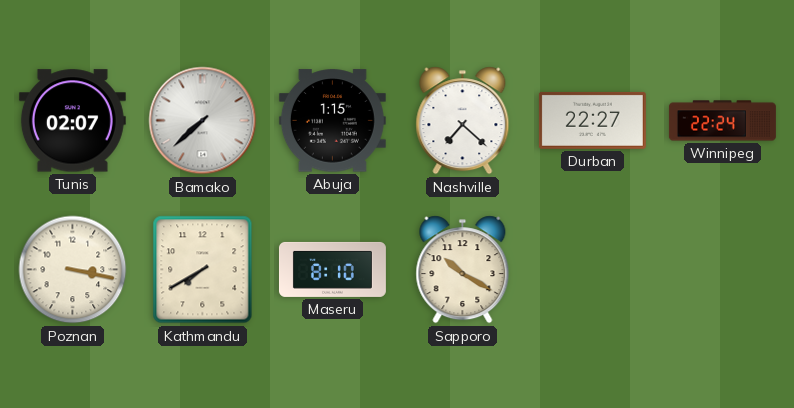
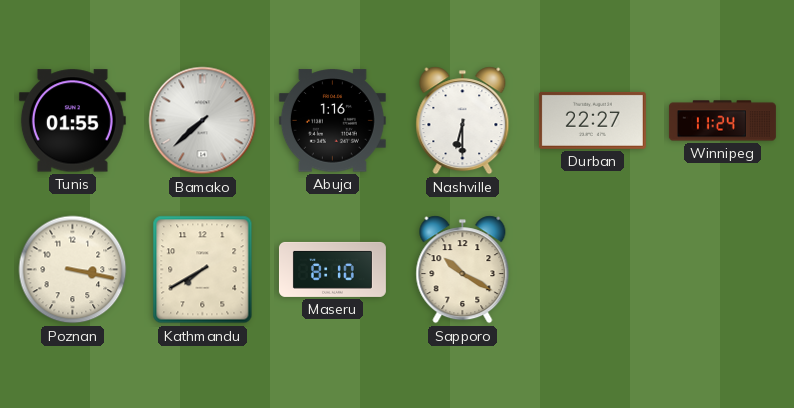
Tunis: 02:07 -> 01:55 (72, 121)
Abuja: 1:15 -> 1:16 (332, 121)
Nashville: 7:22 -> 6:30 (463, 121)
Winnipeg: 22:24 -> 11:24 (722, 121)
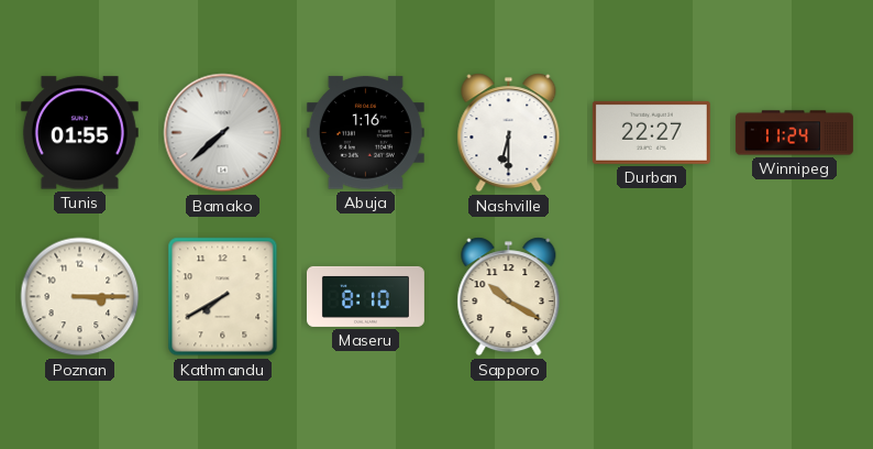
Poznan: 3:17 -> 3:15 (80, 297)
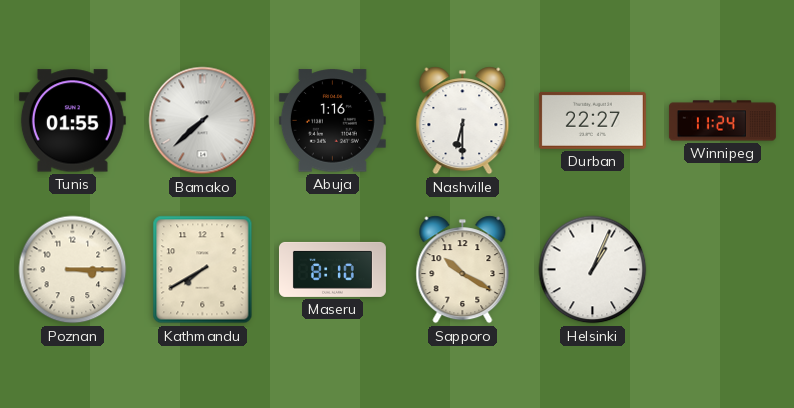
Helsinki: none -> 1:04 (593, 270)
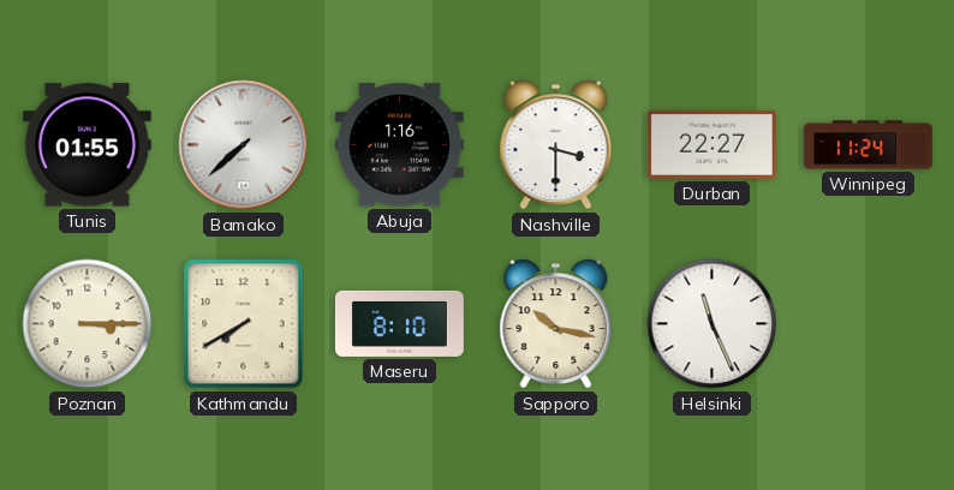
Nashville: 6:30 -> 3:30 (556, 145)
Sapporo: 10:20 -> 10:17 (556, 324)
Helsinki: 1:04 -> 11:26 (712, 324)
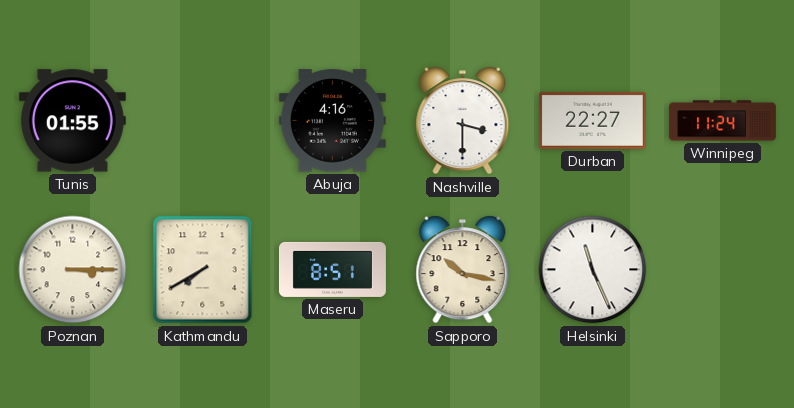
Bamako: 7:38 -> none (244, 145)
Abuja: 1:16 -> 4:16 (332, 121)
Maseru: 8:10 -> 8:51 (332, 269)
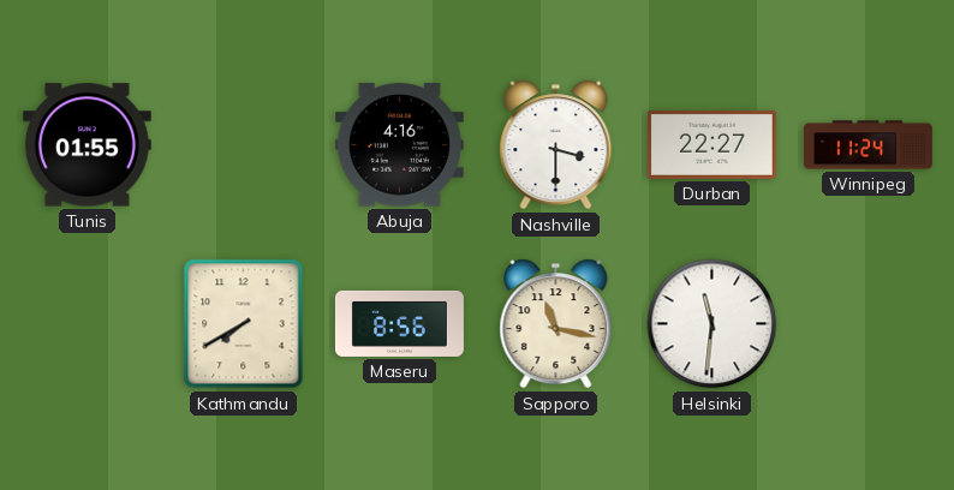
Poznan: 3:15 -> none (73, 270)
Maseru: 8:51 -> 8:56 (399, 323)
Sapporo: 10:17 -> 11:17 (556, 324)
Helsinki: 11:26 -> 11:31 (712, 324)
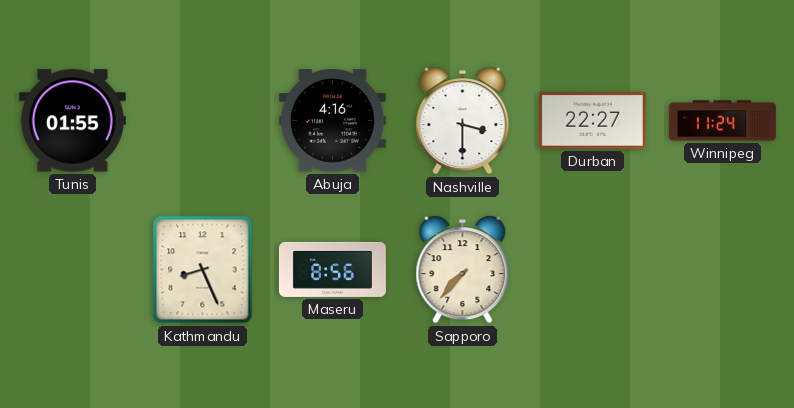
Kathmandu: 7:40 -> 8:26 (203, 270)
Sapporo: 11:17 -> 7:37 (463, 270)
Helsinki: 11:31 -> none (712, 324)
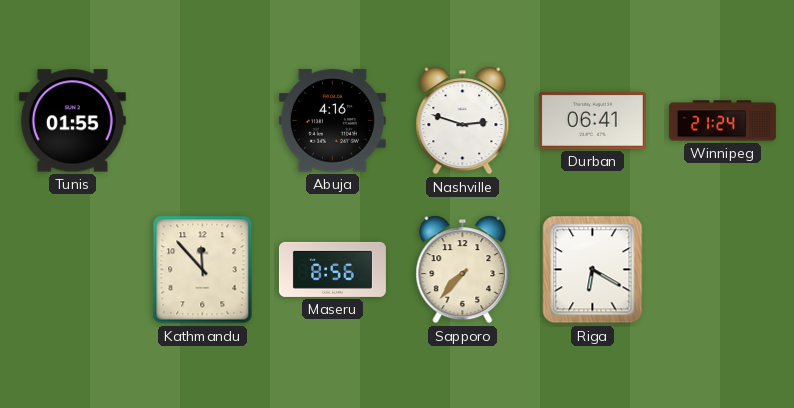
Nashville: 3:30 -> 2:48 (463, 121)
Durban: 22:27 -> 06:41 (592, 120)
Winnipeg: 11:24 -> 21:24 (722, 121)
Kathmandu: 8:26 -> 11:53 (203, 270)
Riga: none -> 6:20 (593, 270)
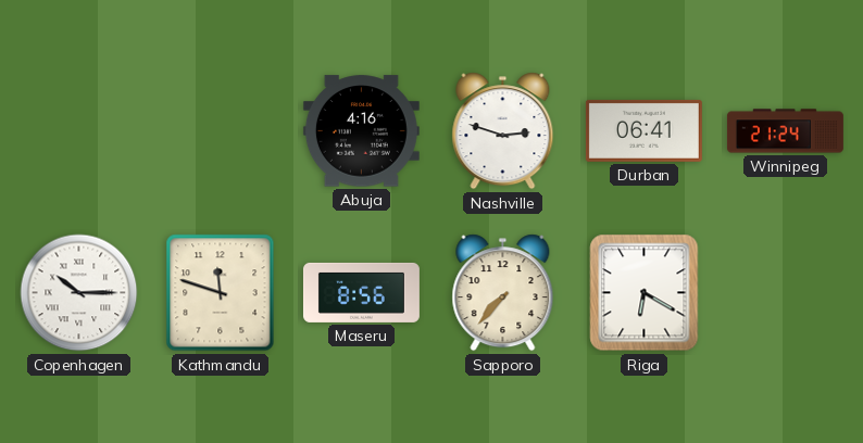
Tunis: 01:55 -> none (72, 121)
Copenhagen: none -> 10:15 (79, 293)
Kathmandu: 11:53 -> 11:48 (221, 293)
